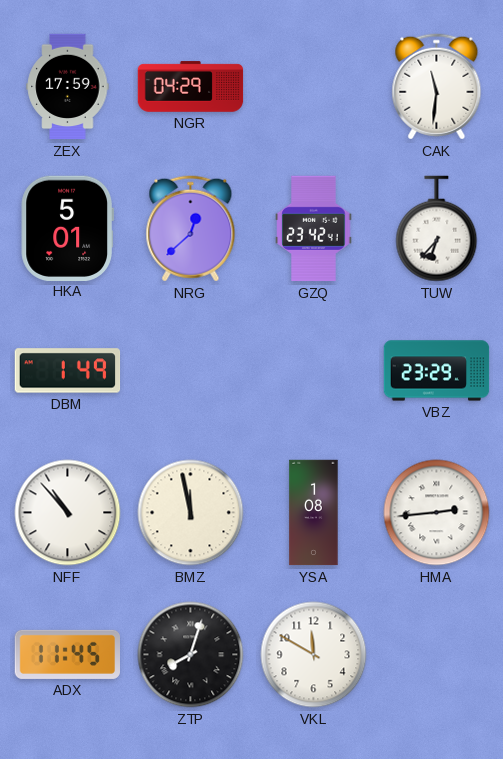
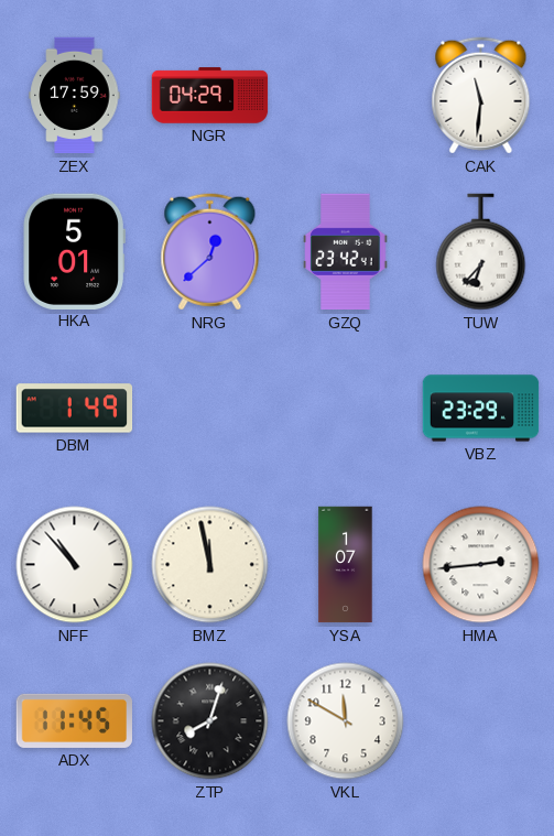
YSA: 1:08 -> 1:07 (346, 565)
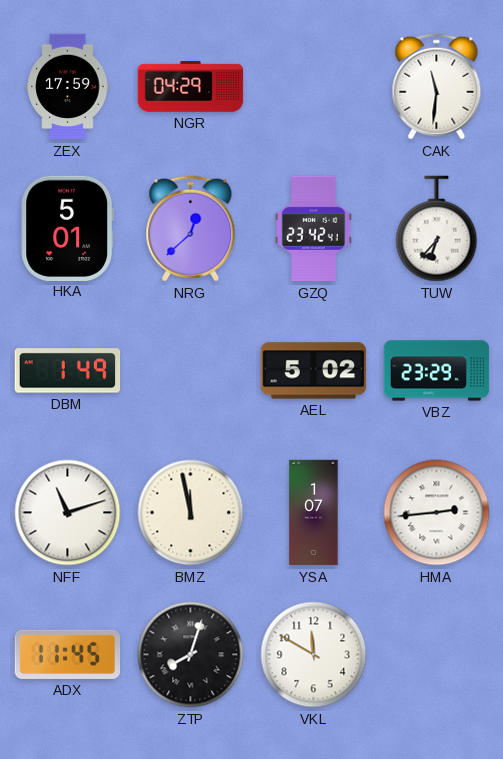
AEL: none -> 5:02 (314, 371)
NFF: 10:53 -> 11:12 (68, 513)
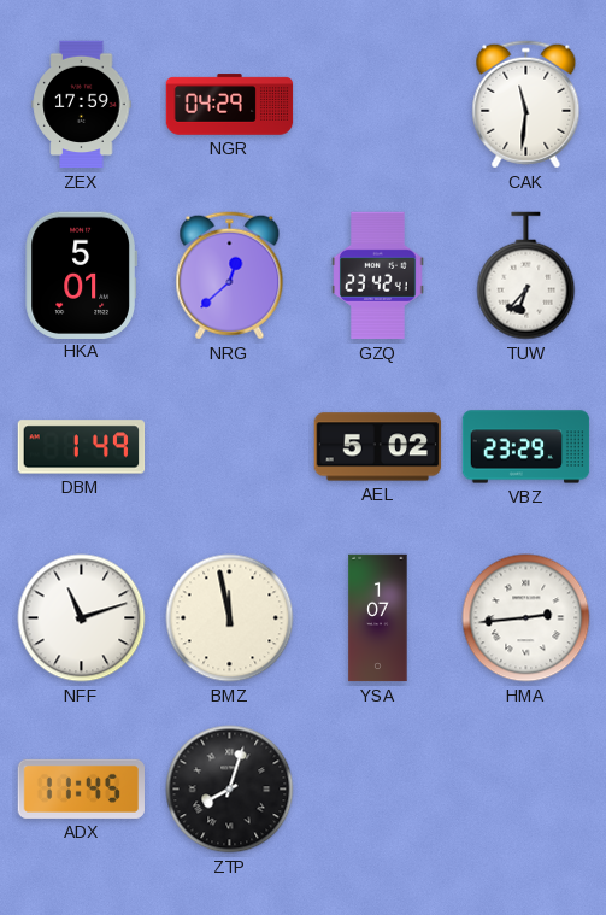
VKL: 11:50 -> none (314, 655)
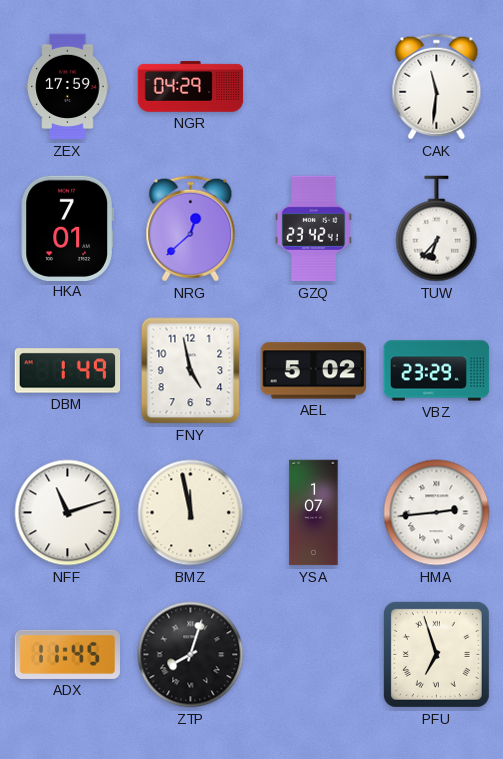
HKA: 5:01 -> 7:01 (67, 228)
FNY: none -> 4:58 (191, 371)
PFU: none -> 6:57 (436, 654)
